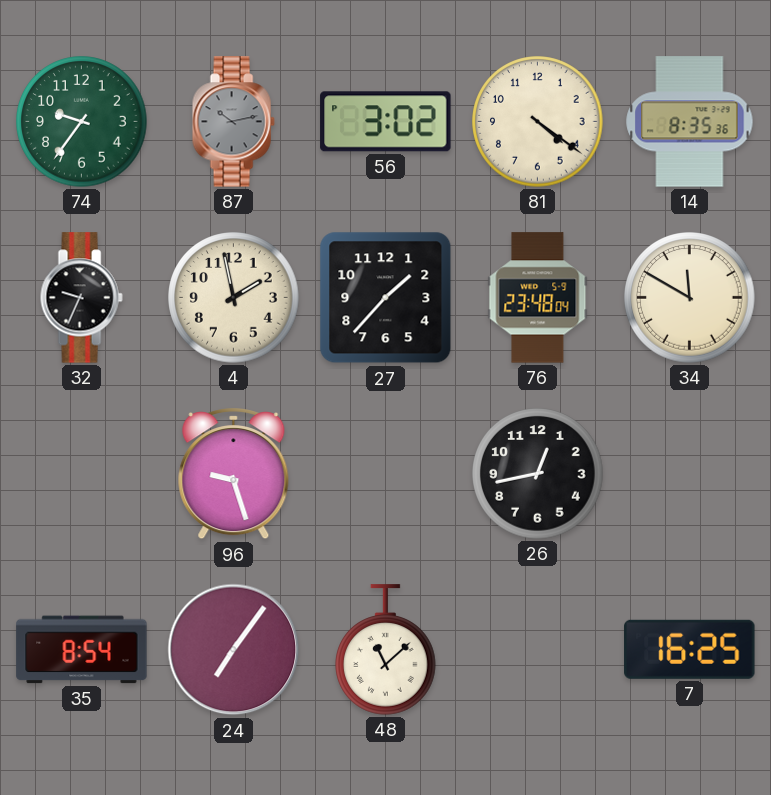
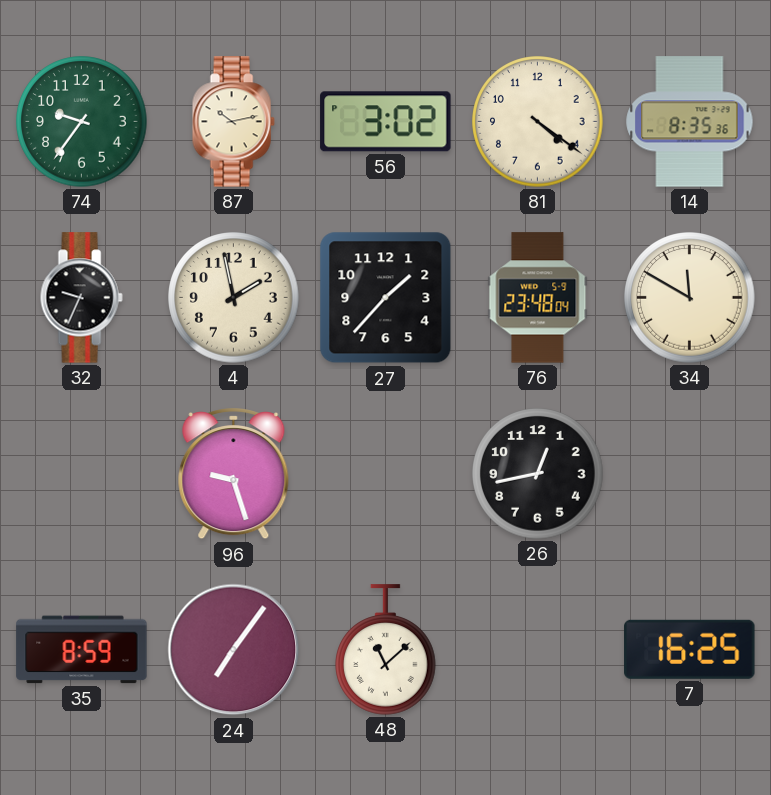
87 dial: grey -> cream (233, 122)
35: 8:54 -> 8:59 (82, 650)
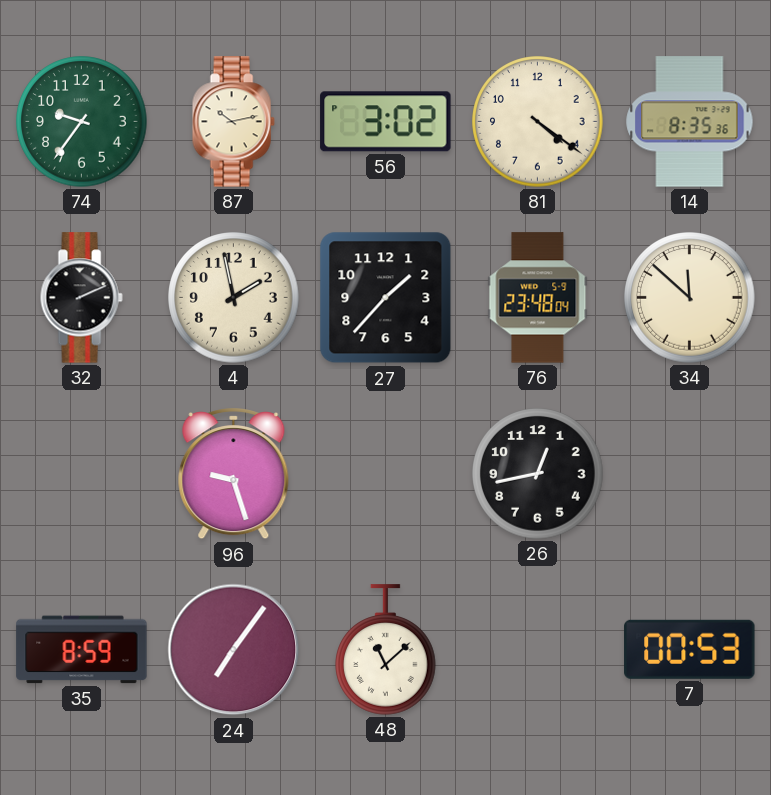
32: 9:34 -> 2:11 (81, 298)
34: 11:50 -> 11:52 (690, 298)
7: 16:25 -> 00:53 (690, 649)
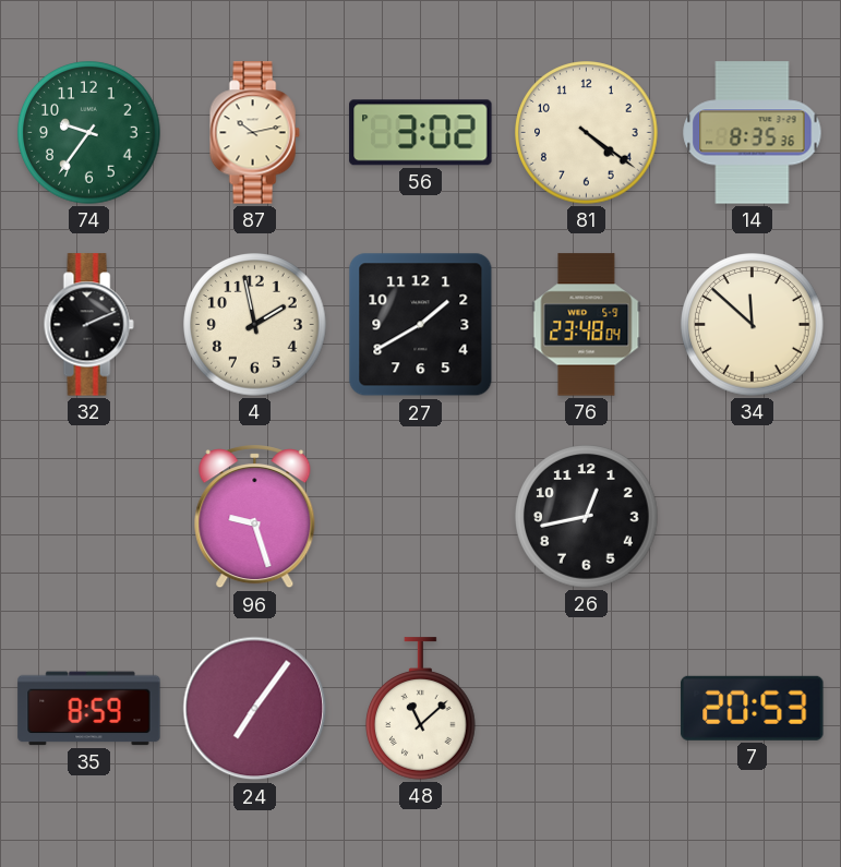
27: 1:37 -> 1:40 (421, 325)
7: 00:53 -> 20:53 (753, 708)
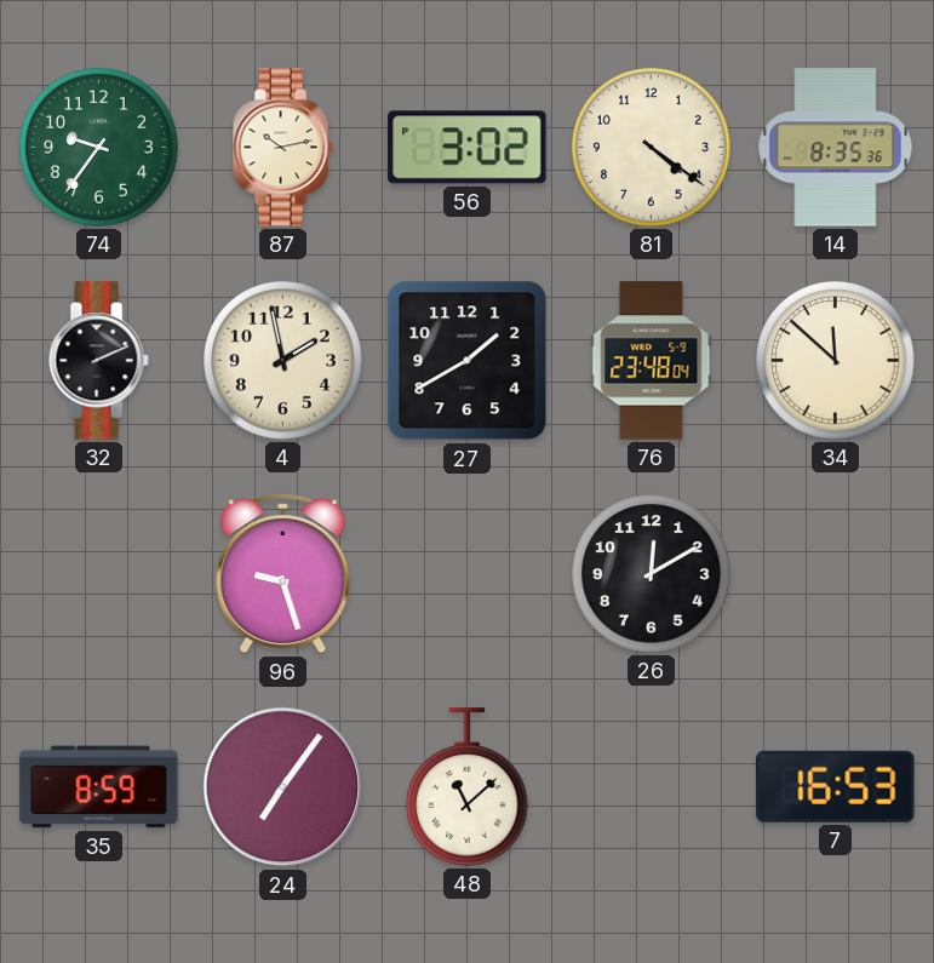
26: 12:43 -> 12:10 (652, 574)
7: 20:53 -> 16:53 (836, 786)
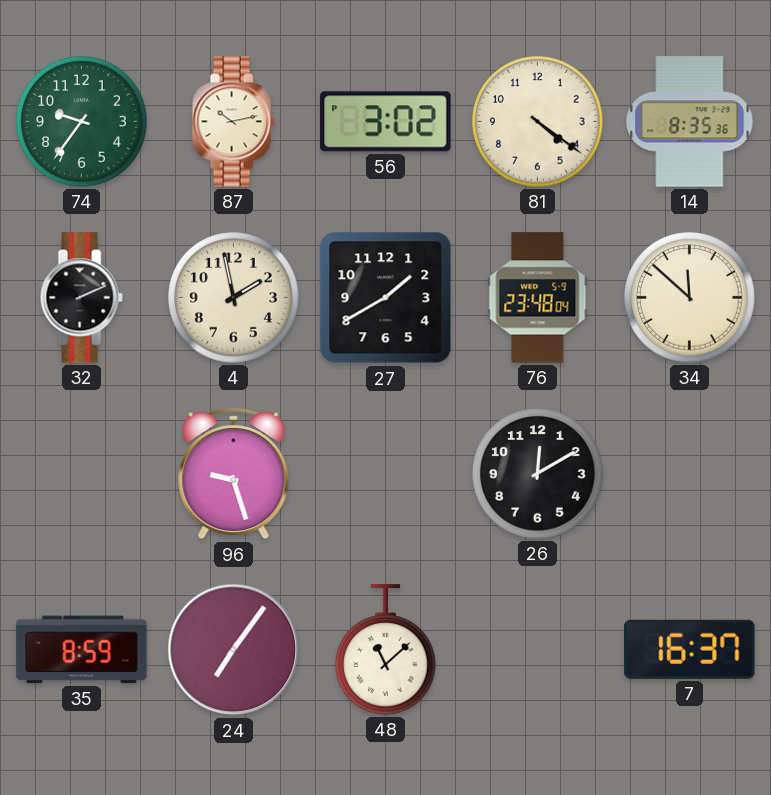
7: 16:53 -> 16:37 (690, 649)
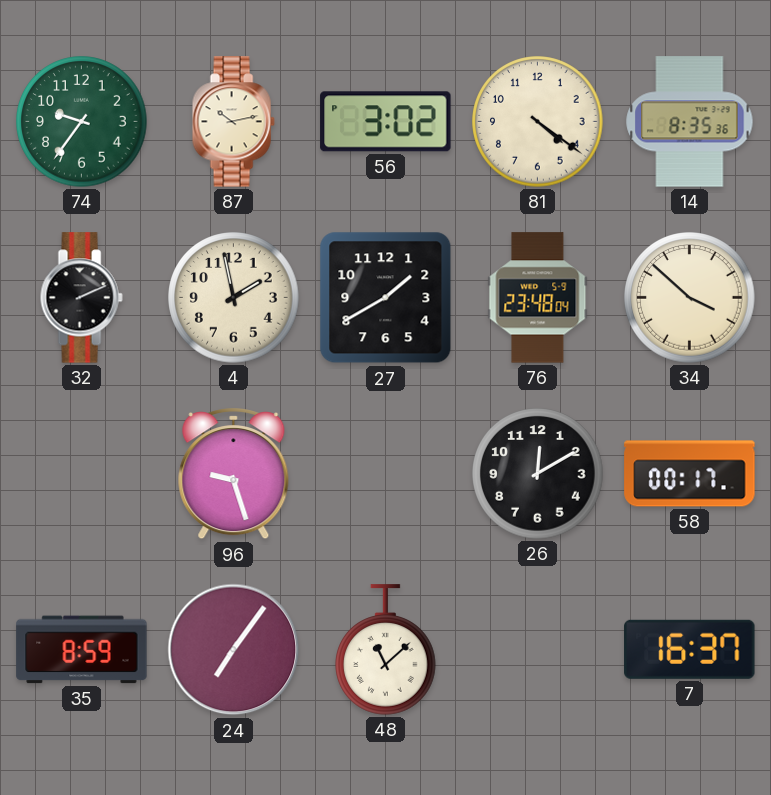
34: 11:52 -> 3:52 (690, 298)
58: none -> 00:17 (690, 474)
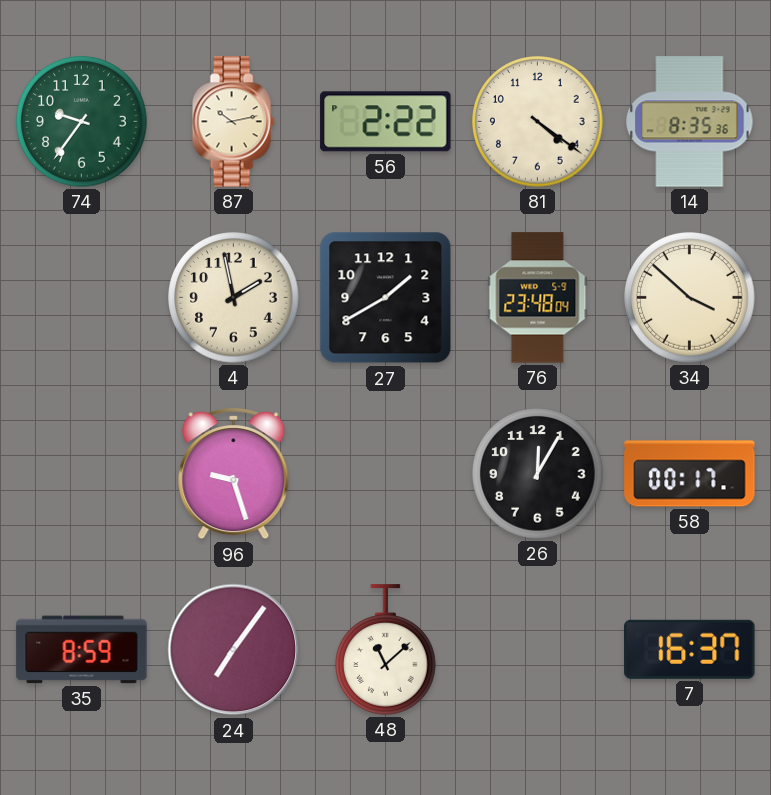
56: 3:02 -> 2:22 (386, 122)
32: 2:11 -> none (81, 298)
26: 12:10 -> 12:05 (538, 474)
